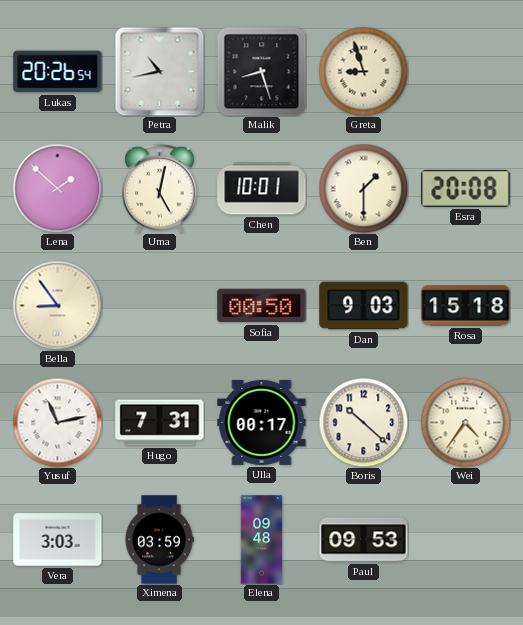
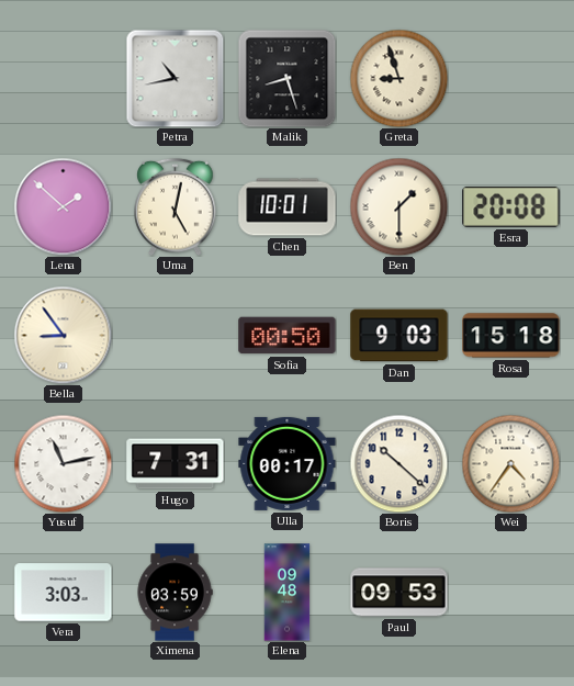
Lukas: 20:26 -> none (58, 72)
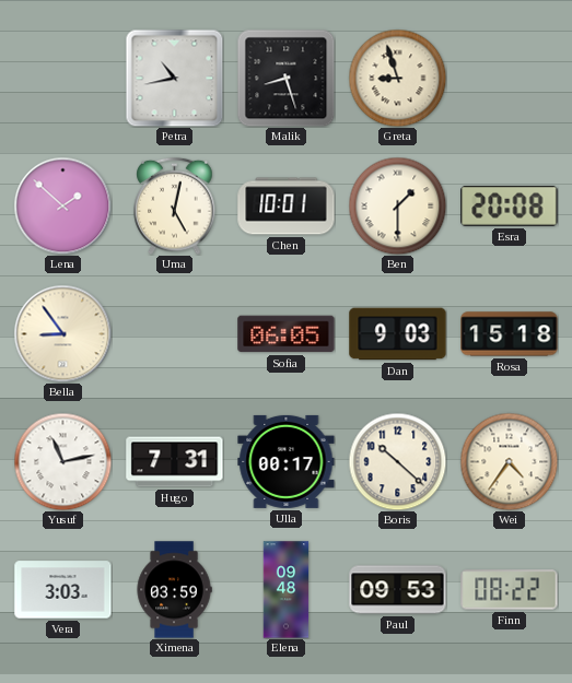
Sofia: 00:50 -> 06:05 (287, 334)
Finn: none -> 08:22 (510, 590)
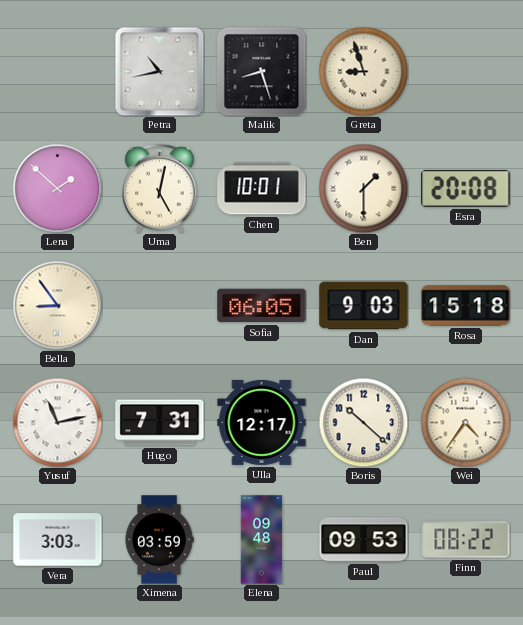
Ulla: 00:17 -> 12:17 (262, 422)
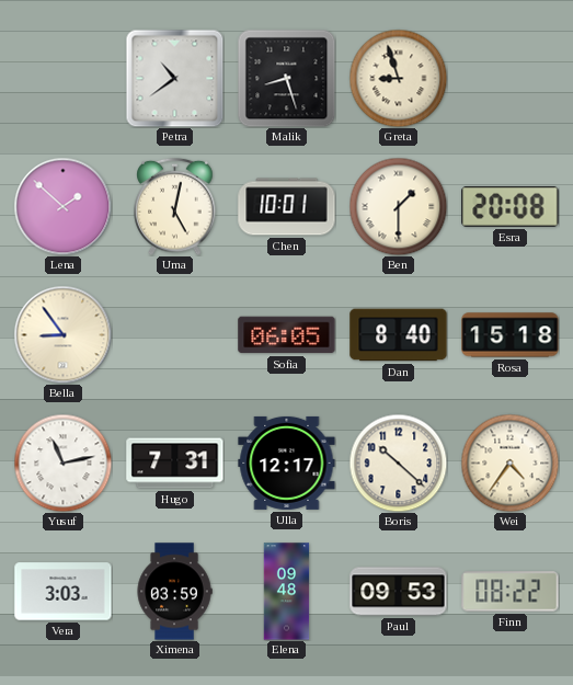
Petra: 10:43 -> 10:39 (174, 78)
Dan: 9:03 -> 8:40 (399, 335)
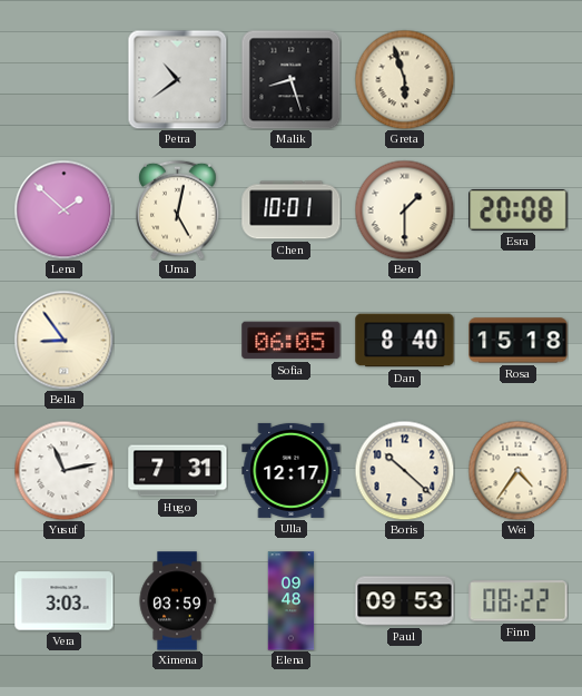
Greta: 8:57 -> 5:57 (404, 79)
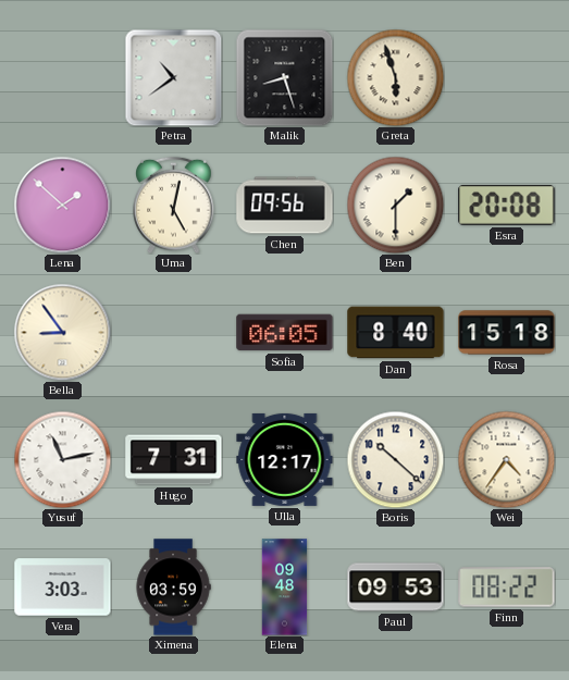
Chen: 10:01 -> 09:56 (285, 206)
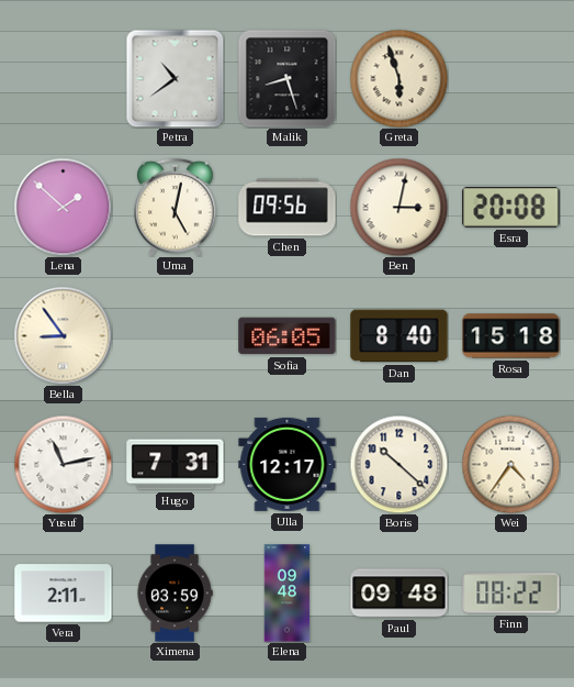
Ben: 1:30 -> 3:02 (398, 207)
Vera: 3:03 -> 2:11 (64, 594)
Paul: 09:53 -> 09:48 (399, 594)
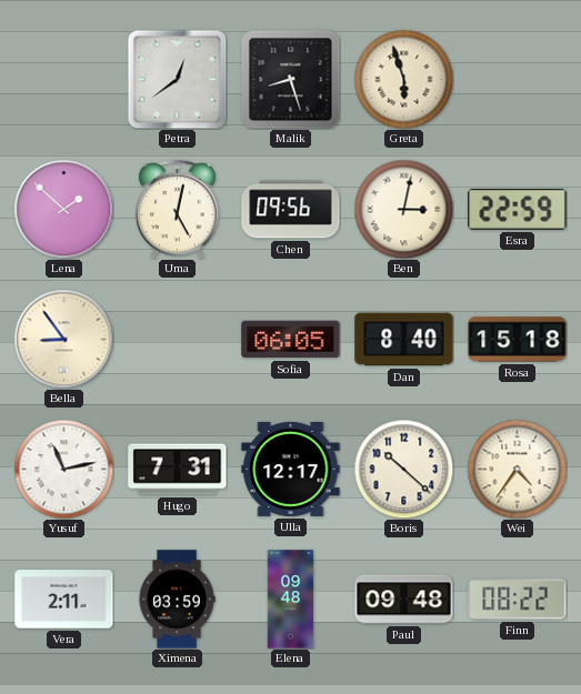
Petra: 10:39 -> 12:39 (177, 79)
Esra: 20:08 -> 22:59 (518, 209)
